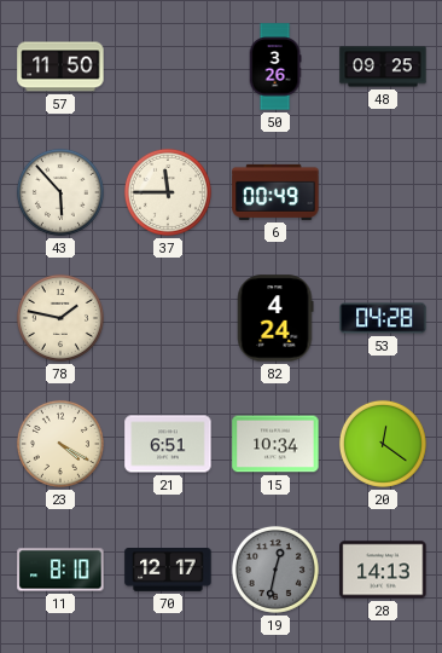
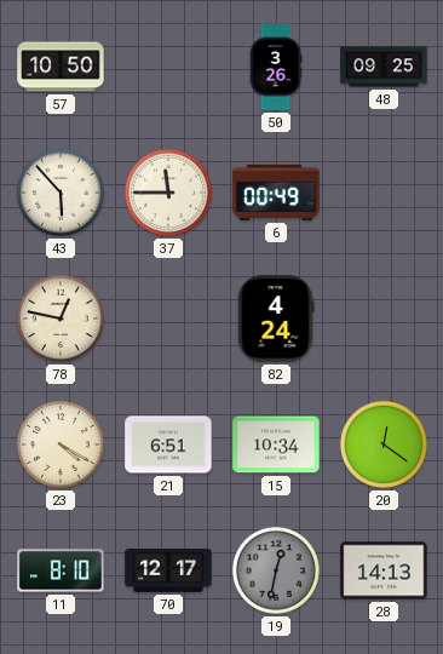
57: 11:50 -> 10:50 (61, 67)
78: 1:47 -> 12:47 (61, 319)
53: 04:28 -> none (383, 318)
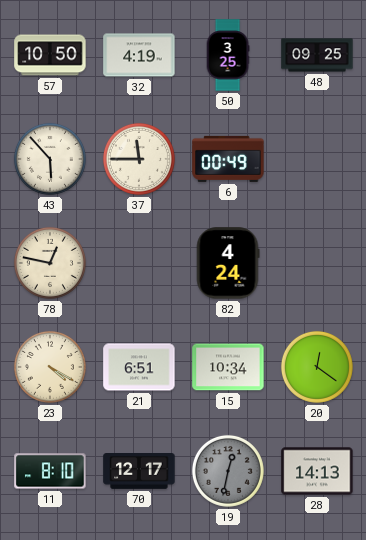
32: none -> 4:19 (139, 55)
50: 3:26 -> 3:25 (228, 55)
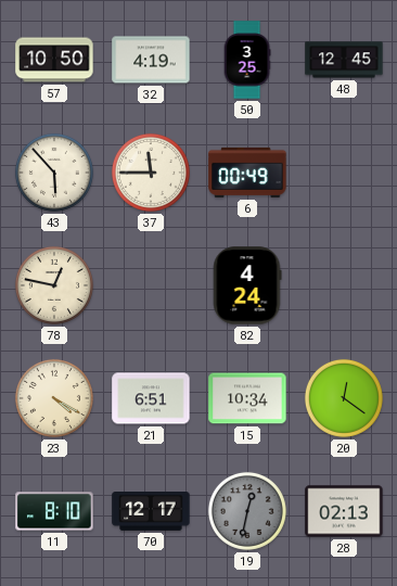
48: 09:25 -> 12:45 (344, 60)
28: 14:13 -> 02:13 (344, 511)
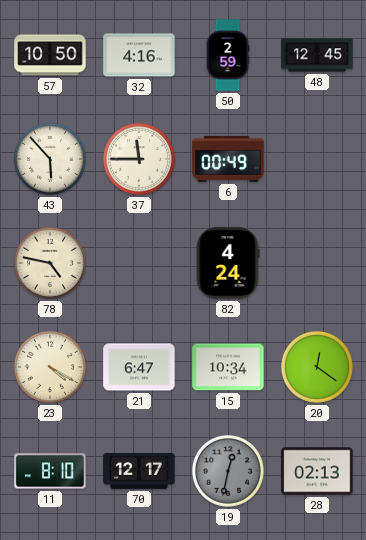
32: 4:19 -> 4:16 (139, 55)
50: 3:25 -> 2:59 (228, 55)
78: 12:47 -> 4:47 (50, 263)
21: 6:51 -> 6:47 (139, 367)
